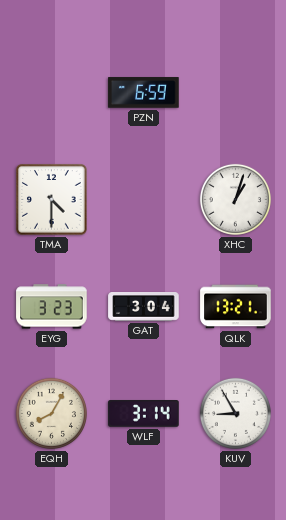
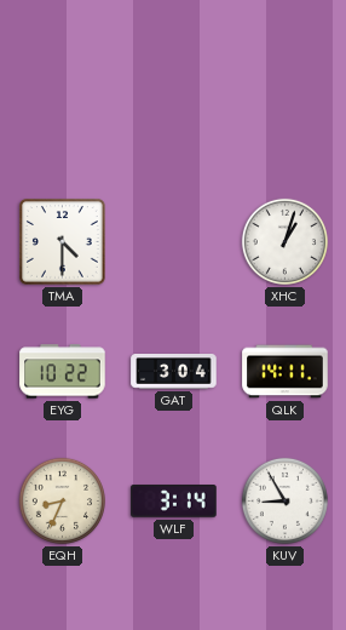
PZN: 6:59 -> none (144, 93)
EYG: 3:23 -> 10:22 (63, 372)
QLK: 13:21 -> 14:11 (286, 372)
EQH: 8:05 -> 8:34 (62, 500)
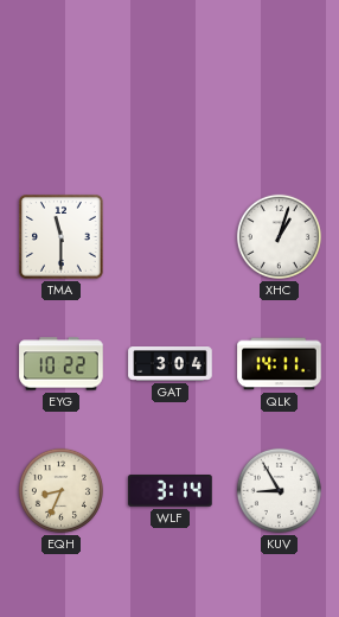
TMA: 4:30 -> 11:30 (62, 237)
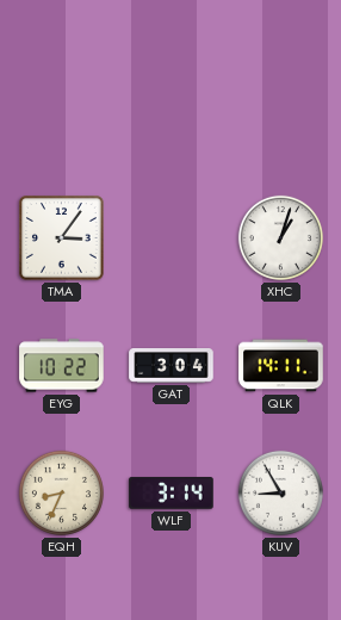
TMA: 11:30 -> 3:06 (62, 238)
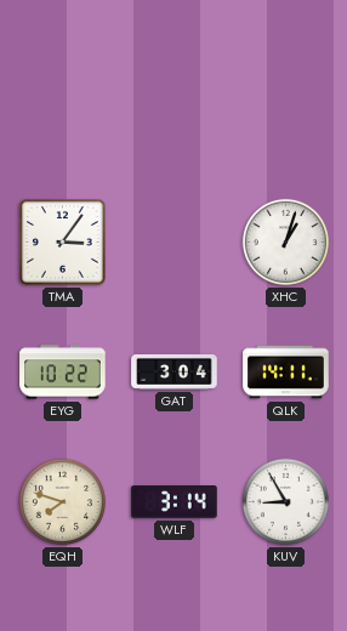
EQH: 8:34 -> 7:48 (62, 501)
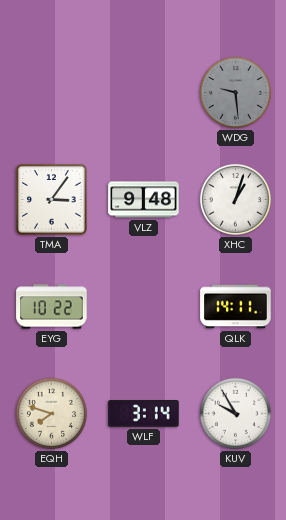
WDG: none -> 9:29 (235, 92)
VLZ: none -> 9:48 (144, 200)
GAT: 3:04 -> none (175, 373)
KUV: 8:55 -> 9:55 (235, 413)
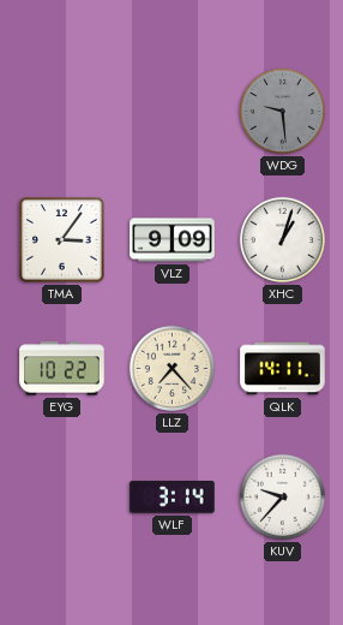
VLZ: 9:48 -> 9:09 (173, 240)
LLZ: none -> 7:23 (171, 368)
EQH: 7:48 -> none (51, 413)
KUV: 9:55 -> 9:37 (282, 496)
